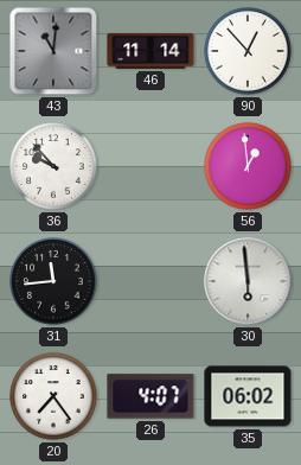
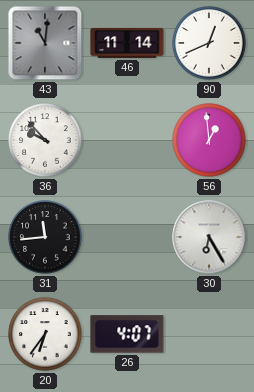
90: 12:53 -> 12:41 (209, 43)
30: 5:59 -> 6:25 (209, 237)
20: 7:24 -> 6:36 (45, 334)
35: 06:02 -> none (248, 396)
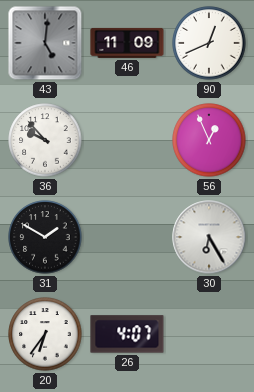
43: 11:01 -> 5:01 (45, 43)
46: 11:14 -> 11:09 (127, 43)
56: 12:59 -> 12:56 (209, 140)
31: 11:44 -> 1:50 (45, 237)
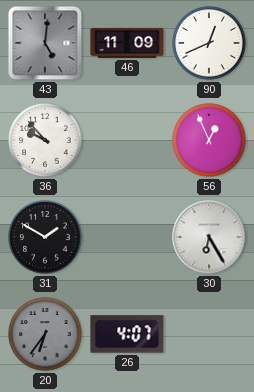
20 dial: white -> grey (45, 334)
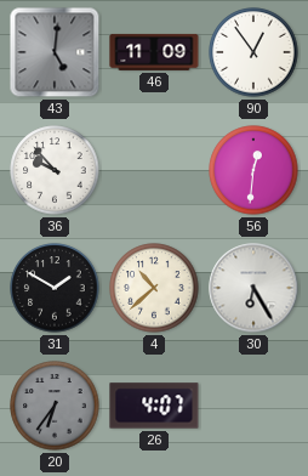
90: 12:41 -> 12:54 (253, 52)
56: 12:56 -> 12:31 (253, 170)
4: none -> 10:38 (154, 288)
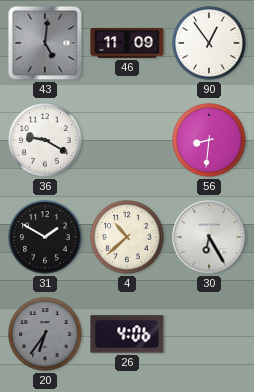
36: 9:53 -> 9:20 (45, 140)
56: 12:31 -> 8:31 (209, 140)
26: 4:07 -> 4:06 (127, 334)
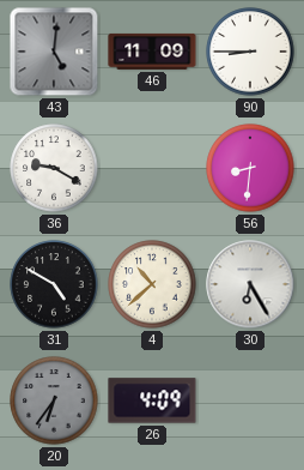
90: 12:54 -> 8:45 (250, 52)
31: 1:50 -> 4:50 (54, 284)
26: 4:06 -> 4:09 (152, 400)
